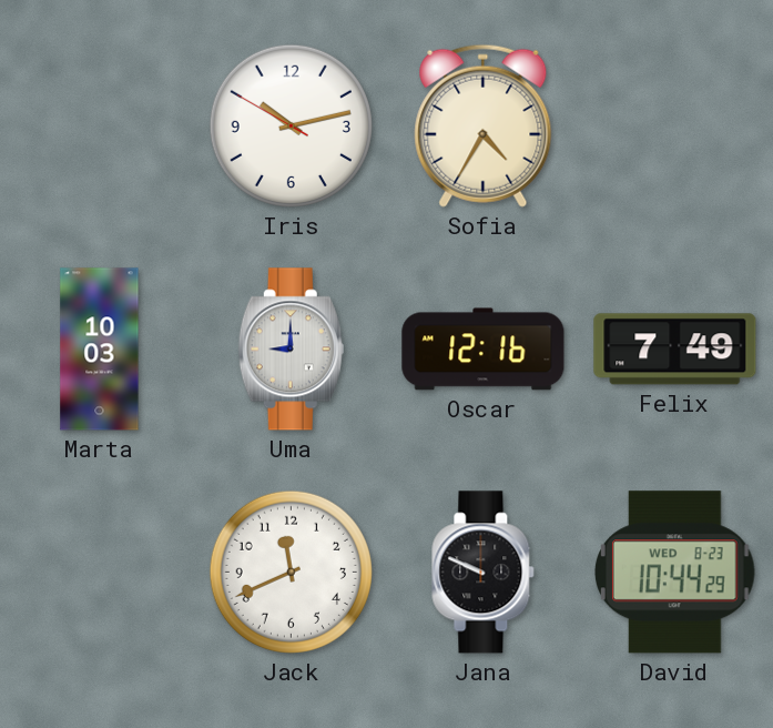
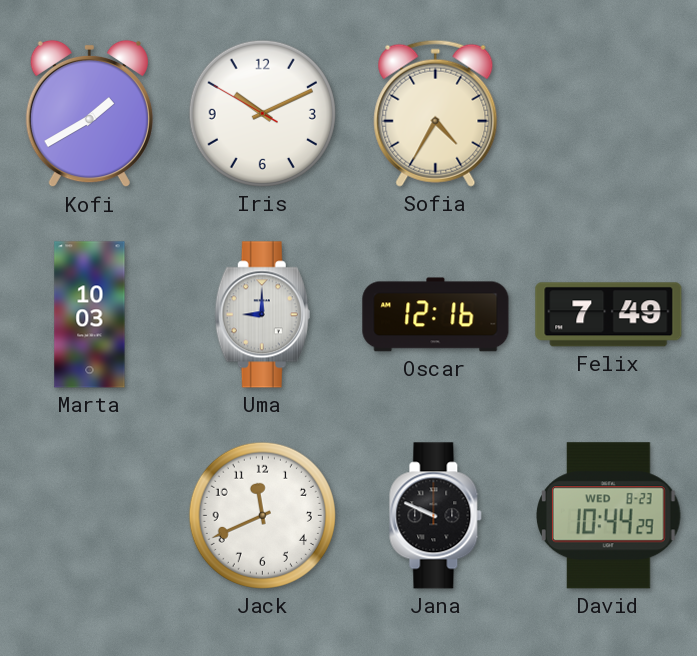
Kofi: none -> 1:40 (89, 114)
Iris: 10:12 -> 10:10 (262, 113)
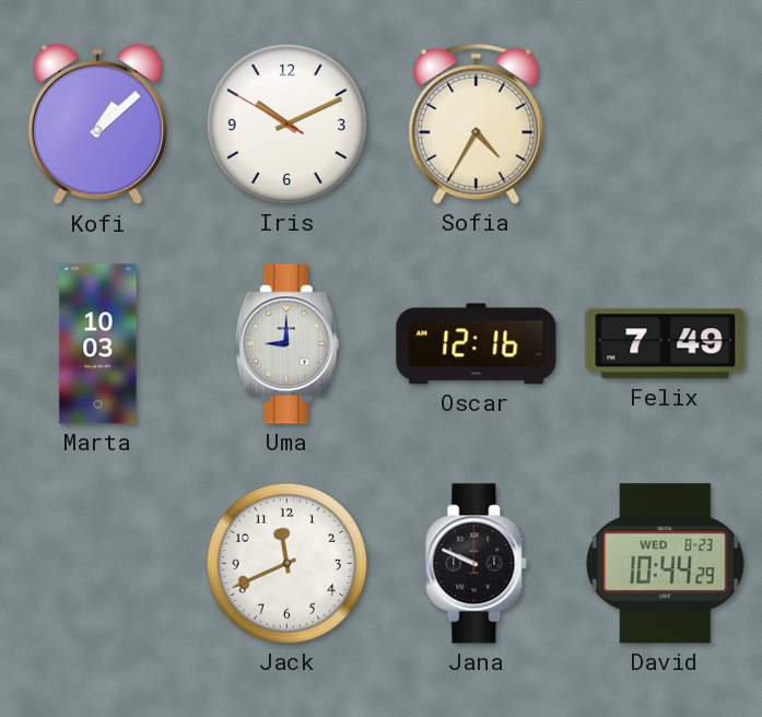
Kofi: 1:40 -> 1:08 (97, 125)
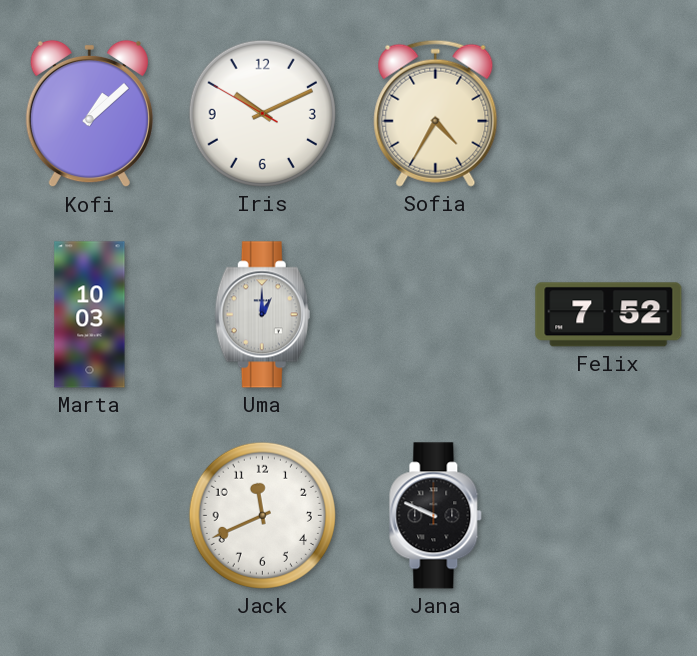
Uma: 9:00 -> 1:00 (262, 315)
Oscar: 12:16 -> none (477, 344)
Felix: 7:49 -> 7:52 (609, 315)
David: 10:44 -> none (666, 564)
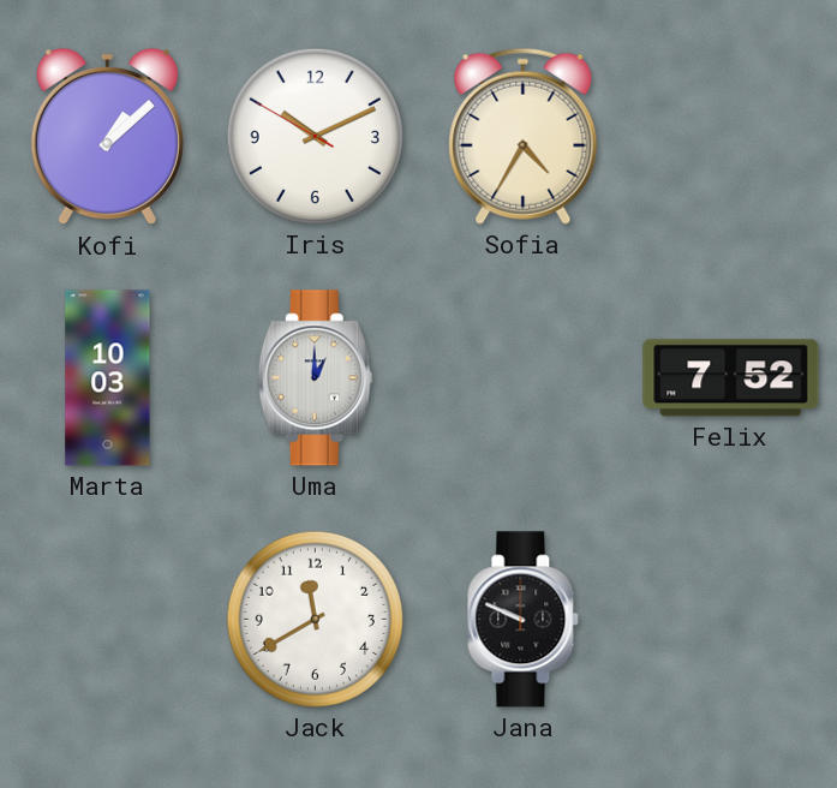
Jack: 11:41 -> 11:40 (315, 619)
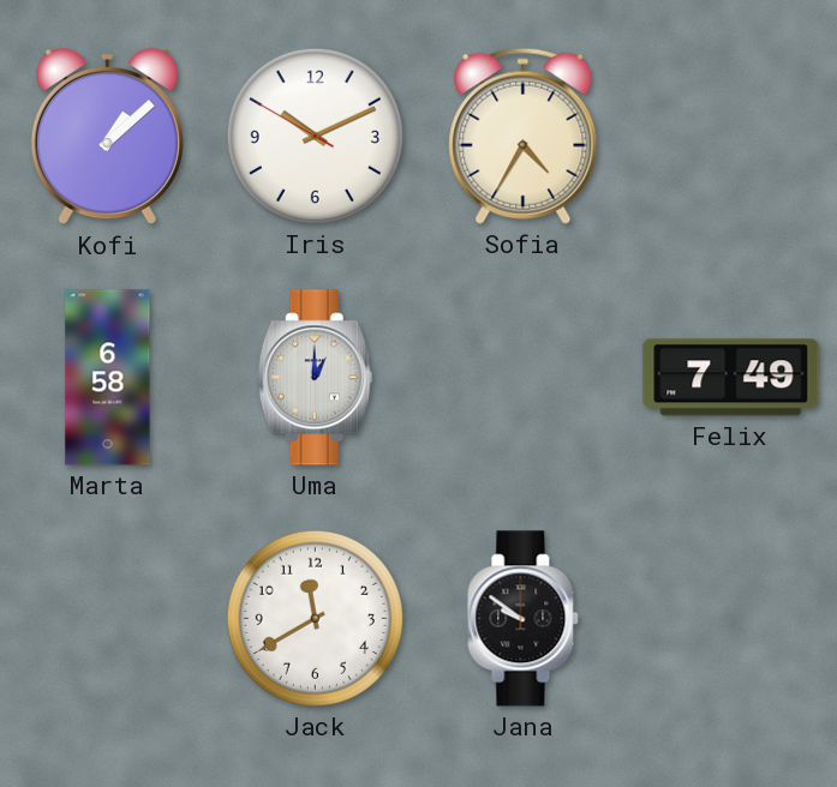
Marta: 10:03 -> 6:58 (108, 378)
Felix: 7:52 -> 7:49 (731, 378)
Jana: 9:49 -> 9:51 (524, 619)
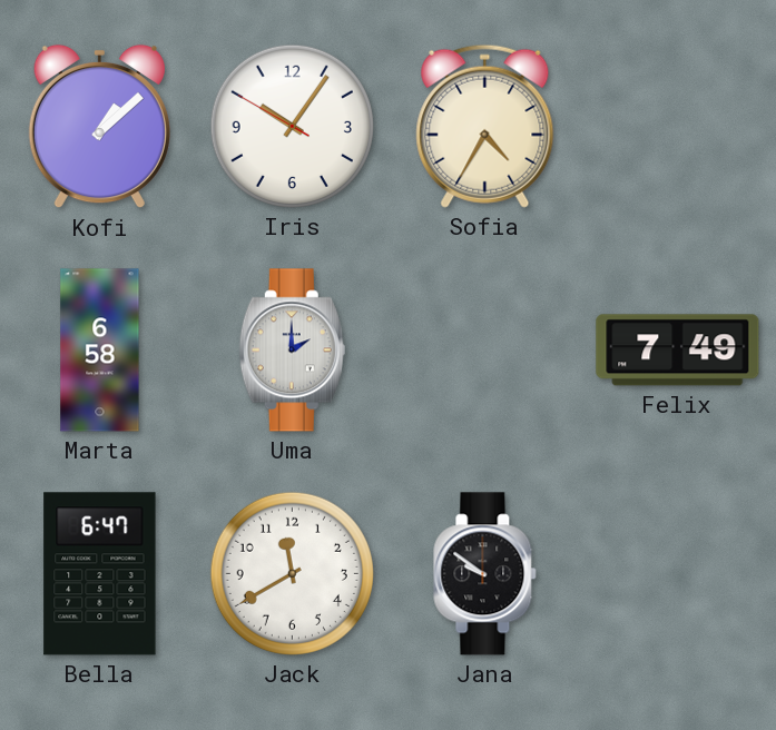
Iris: 10:10 -> 10:05 (292, 126)
Uma: 1:00 -> 2:00 (292, 351)
Bella: none -> 6:47 (100, 574)
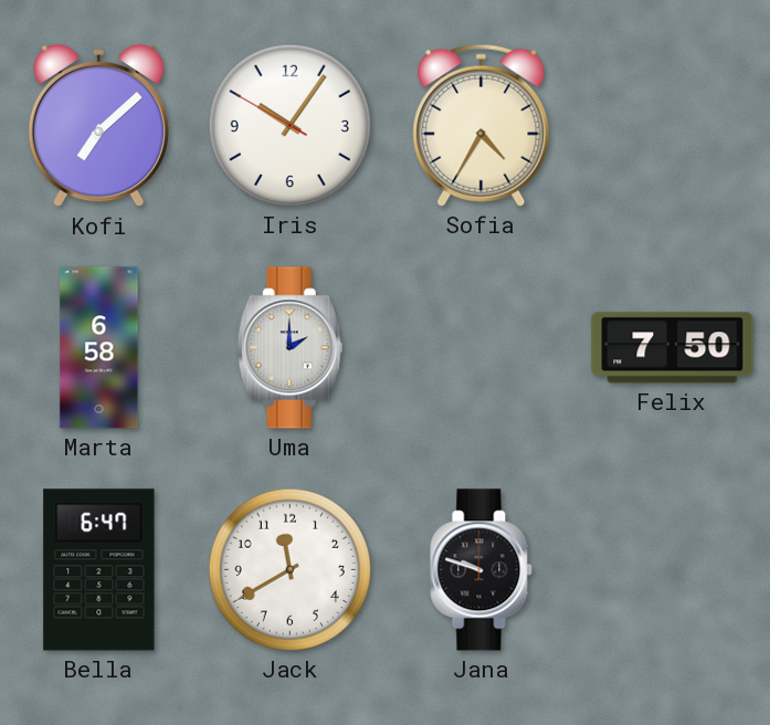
Kofi: 1:08 -> 7:08 (98, 126)
Felix: 7:49 -> 7:50 (673, 348)
Jana: 9:51 -> 9:48 (482, 570)
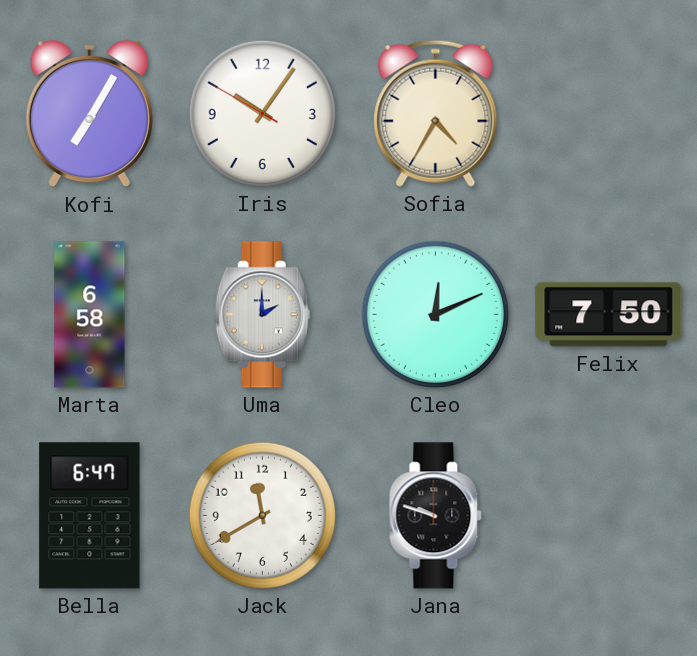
Kofi: 7:08 -> 7:05 (89, 114)
Cleo: none -> 12:11 (435, 314)
